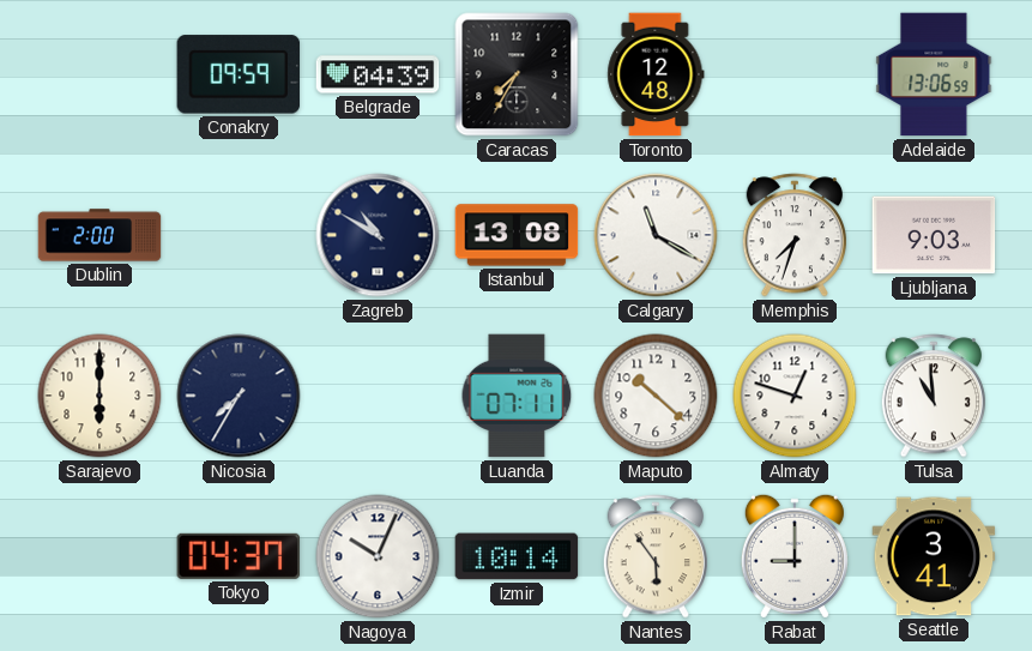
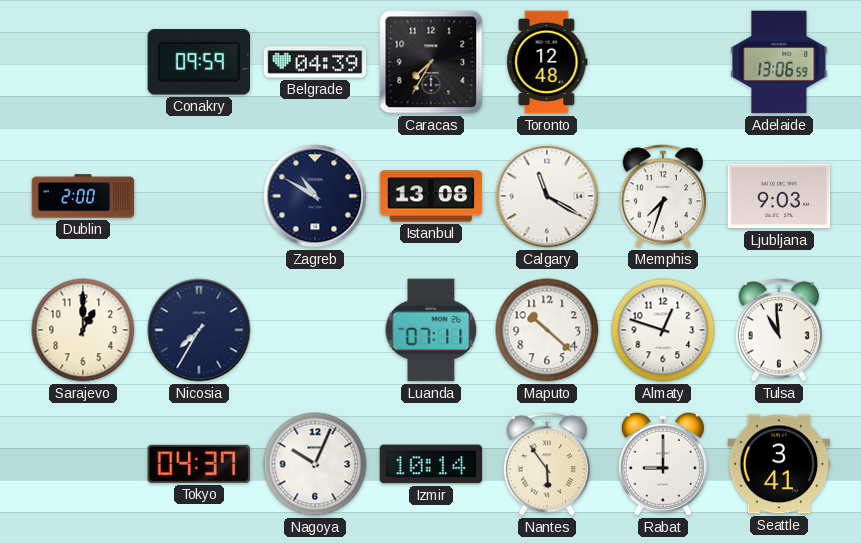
Sarajevo: 6:00 -> 1:00 (83, 330)
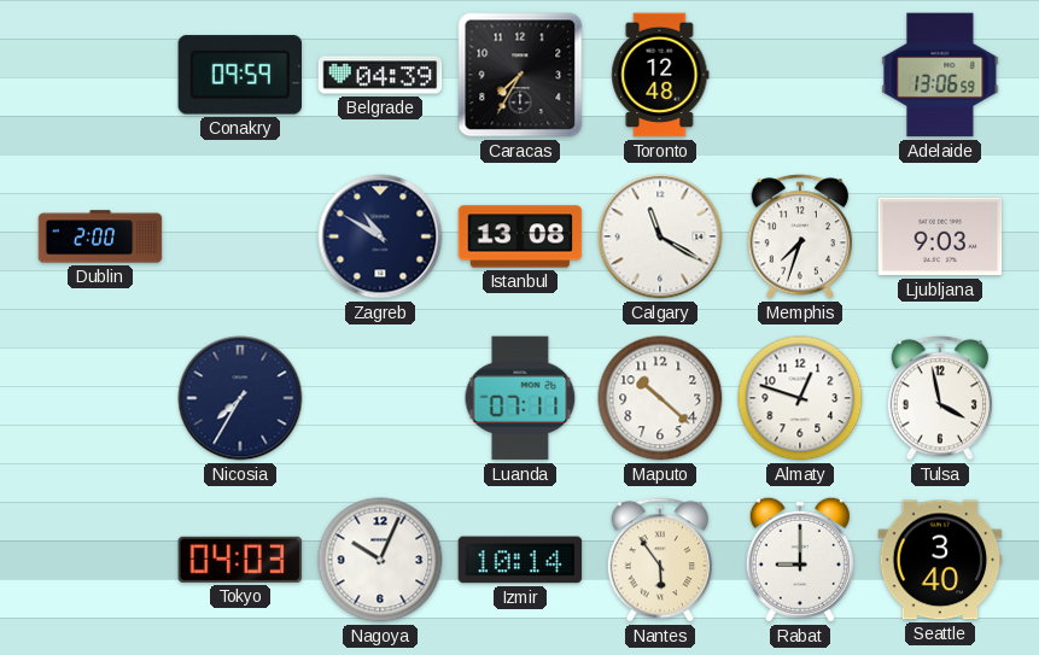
Sarajevo: 1:00 -> none (83, 330)
Tulsa: 10:59 -> 3:58 (939, 398)
Tokyo: 04:37 -> 04:03 (239, 560)
Seattle: 3:41 -> 3:40 (940, 560)
